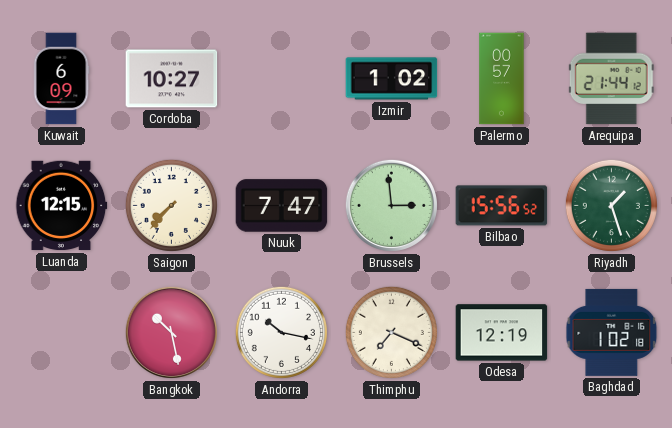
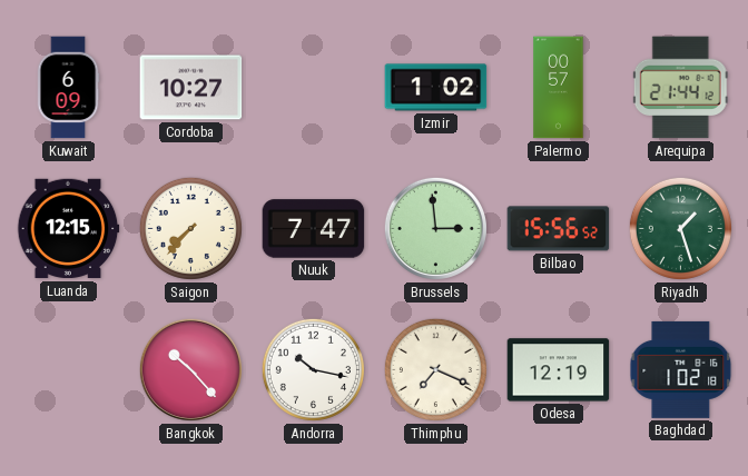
Bangkok: 10:28 -> 10:23 (190, 369)
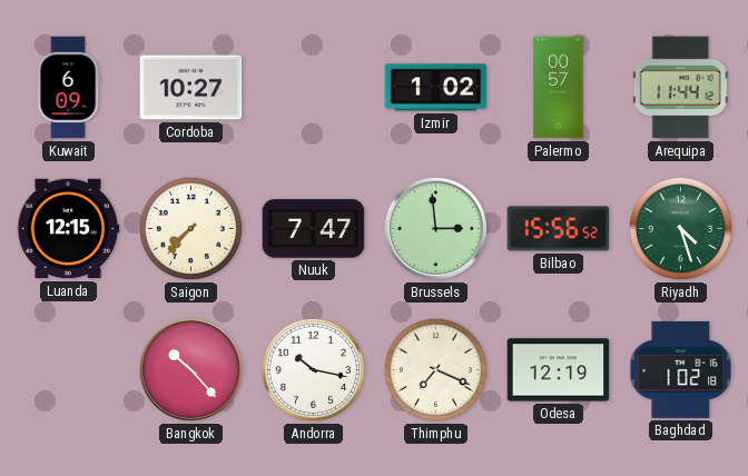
Arequipa: 21:44 -> 11:44 (680, 88)
Riyadh: 1:27 -> 4:27 (680, 228)
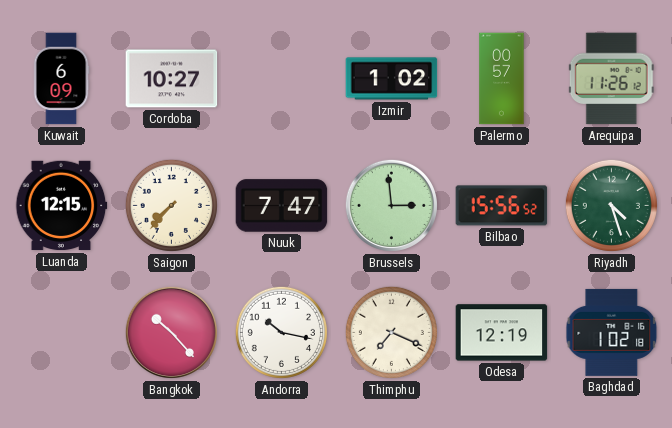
Arequipa: 11:44 -> 11:26 (611, 79)
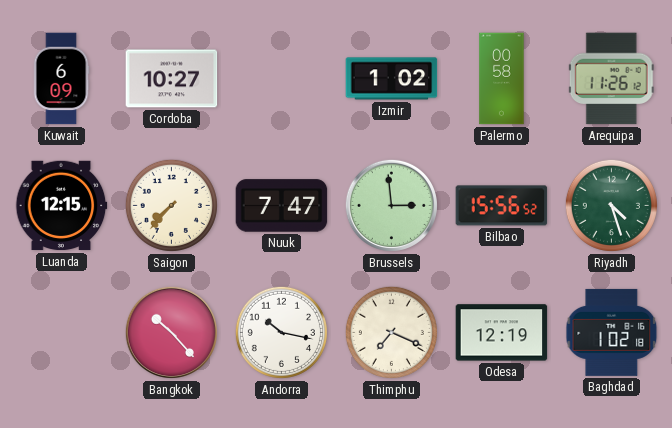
Palermo: 00:57 -> 00:58 (502, 79)
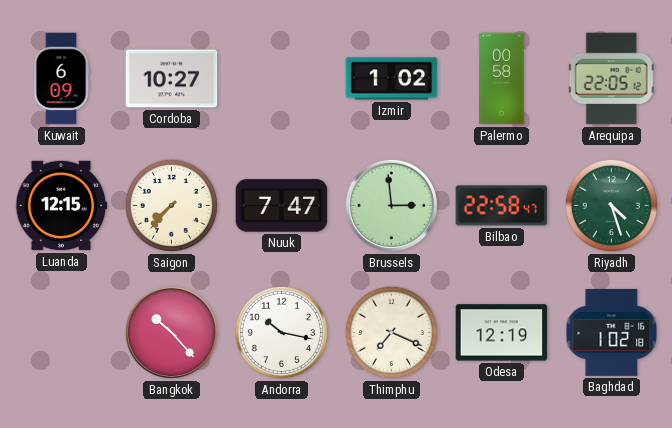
Arequipa: 11:26 -> 22:05 (611, 79)
Bilbao: 15:56 -> 22:58 (502, 206)
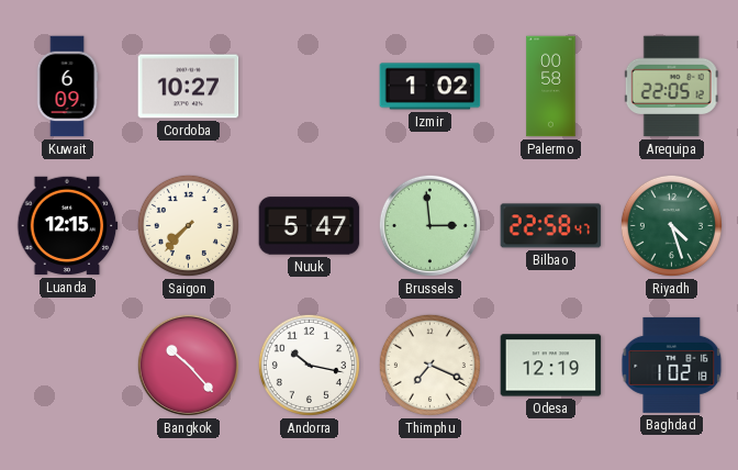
Nuuk: 7:47 -> 5:47 (310, 226)
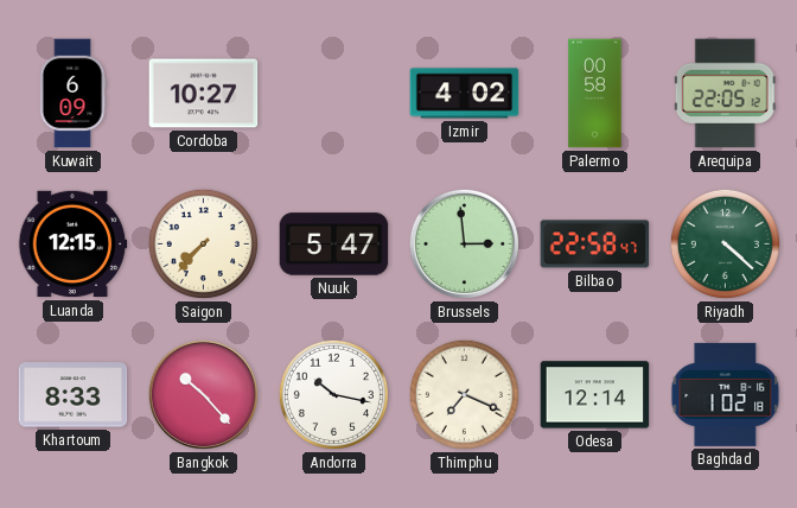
Izmir: 1:02 -> 4:02 (465, 94)
Riyadh: 4:27 -> 4:22 (725, 243)
Khartoum: none -> 8:33 (74, 395)
Odesa: 12:19 -> 12:14 (595, 395)
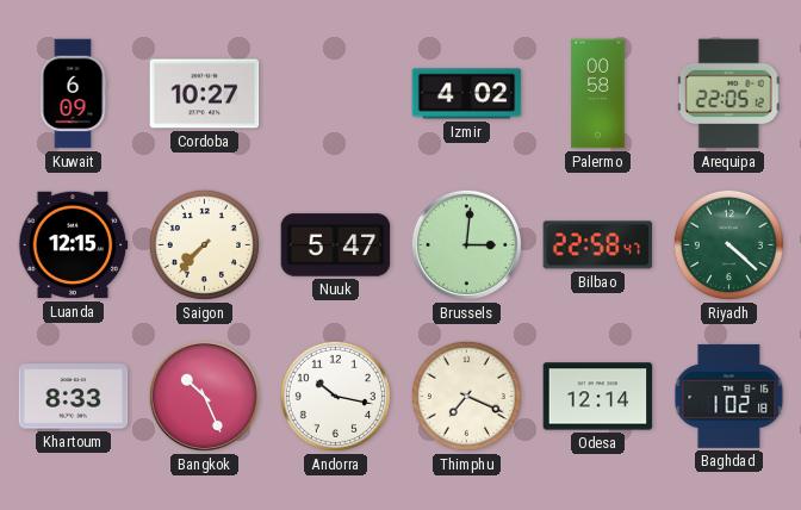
Brussels: 2:59 -> 3:01 (466, 244)
Bangkok: 10:23 -> 10:26 (204, 396)
